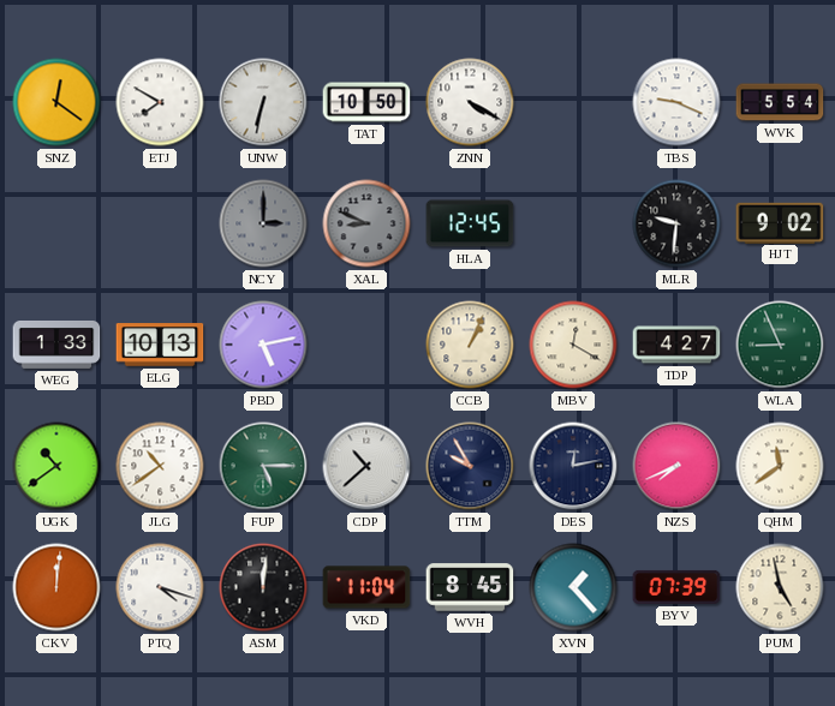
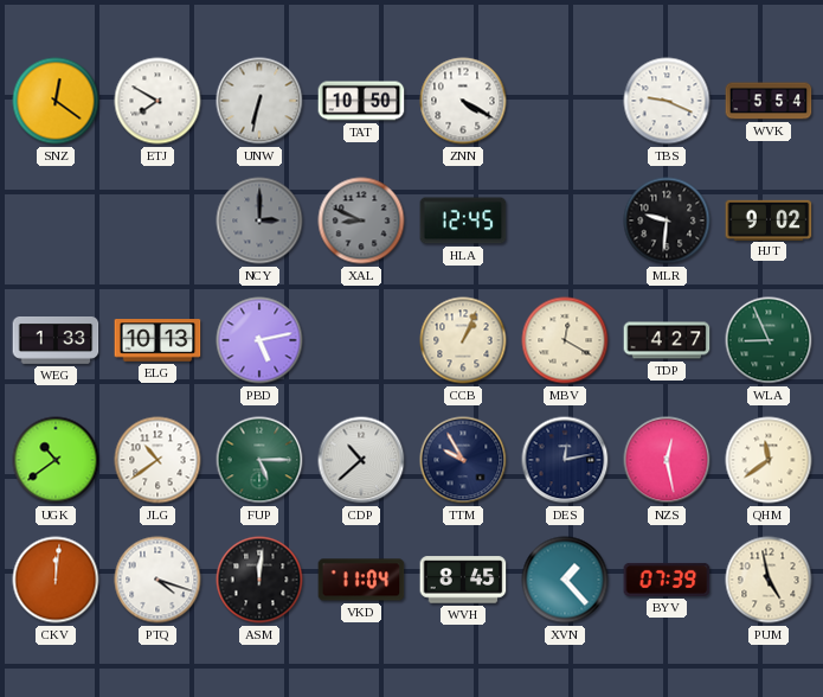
NZS: 7:41 -> 12:28 (667, 460)
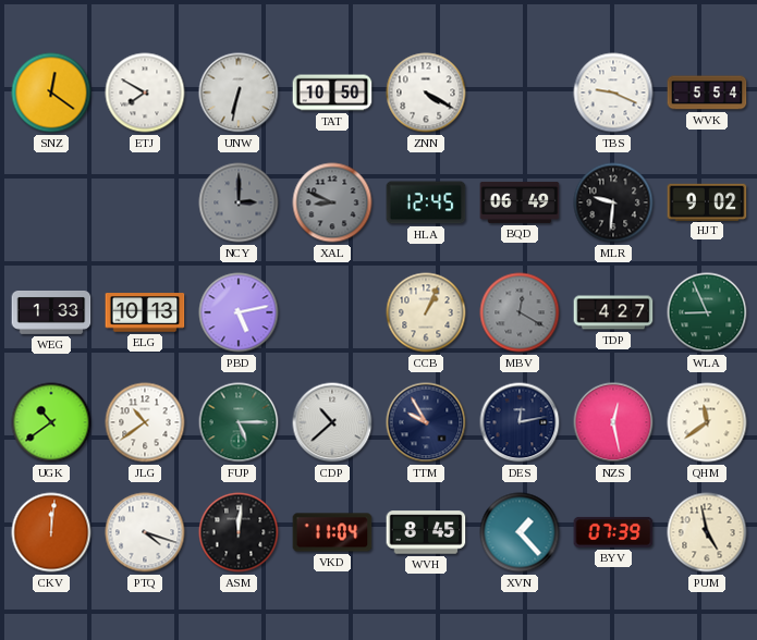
BQD: none -> 06:49 (520, 202)
MBV dial: cream -> grey (520, 312)
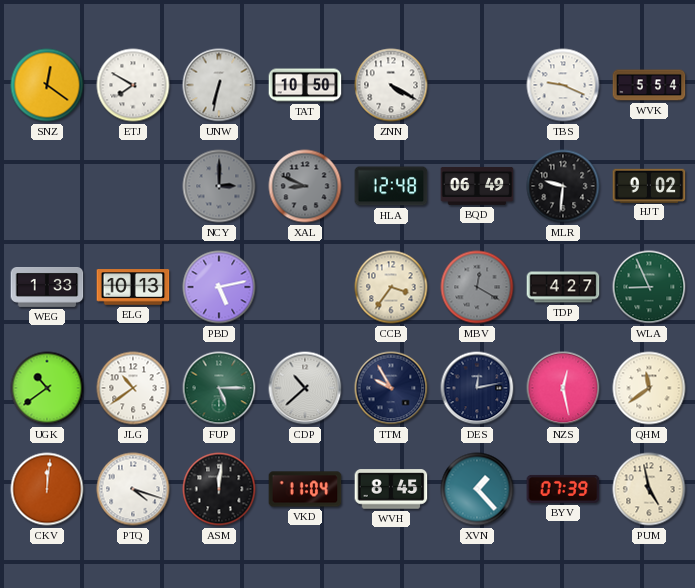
HLA: 12:45 -> 12:48 (391, 186)
CCB: 1:04 -> 3:36 (391, 287)
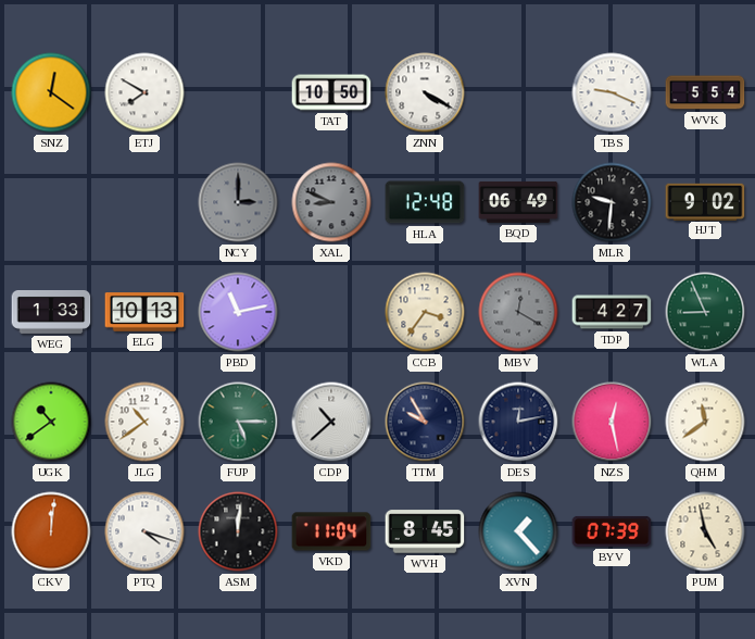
UNW: 6:32 -> none (219, 85)
PBD: 5:13 -> 11:13 (238, 312)
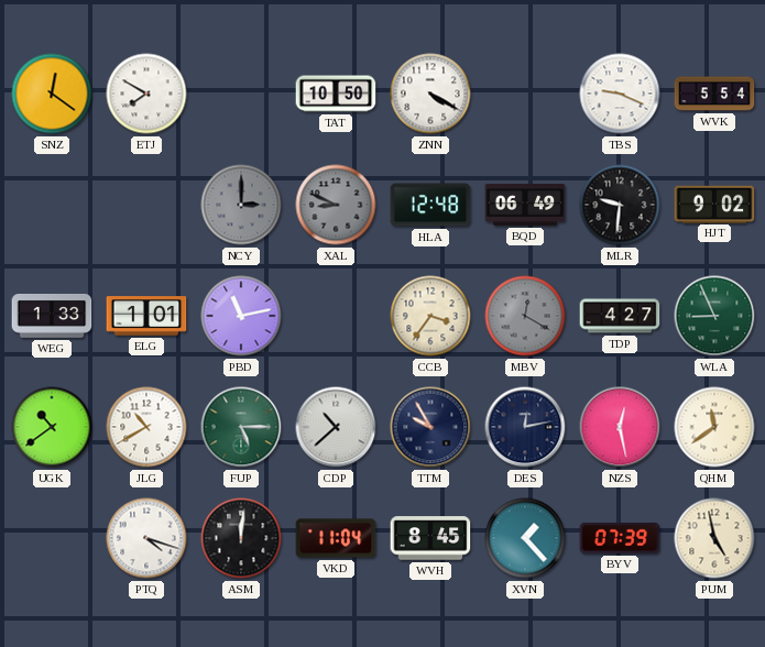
ELG: 10:13 -> 1:01 (146, 316)
JLG: 10:39 -> 10:40 (146, 427)
CKV: 12:01 -> none (51, 531)
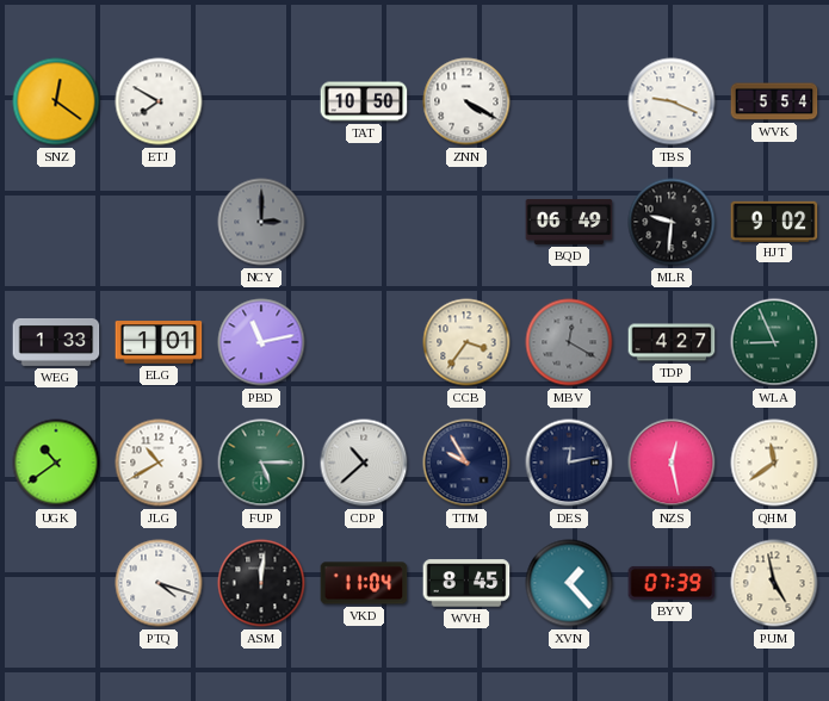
XAL: 8:49 -> none (336, 205)
HLA: 12:48 -> none (430, 205)
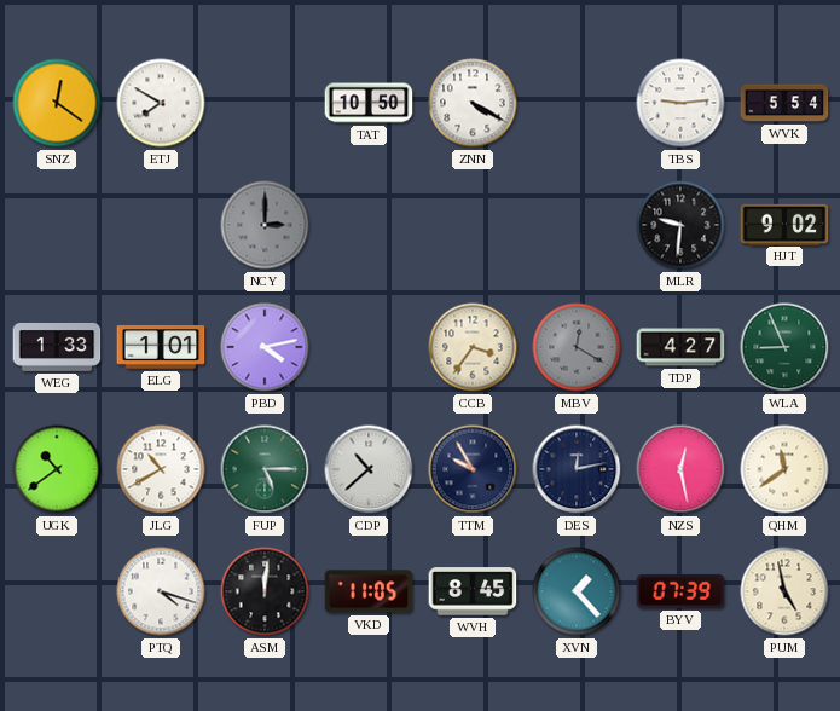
TBS: 9:19 -> 9:14 (680, 103)
BQD: 06:49 -> none (569, 222)
PBD: 11:13 -> 4:13 (265, 347)
VKD: 11:04 -> 11:05 (369, 591)
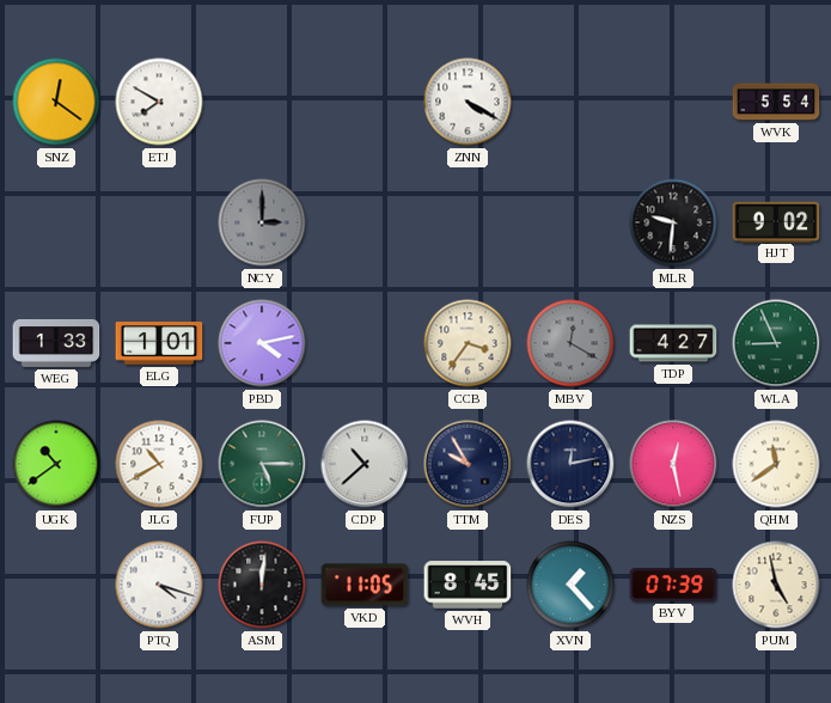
TAT: 10:50 -> none (369, 103)
TBS: 9:14 -> none (680, 103)
